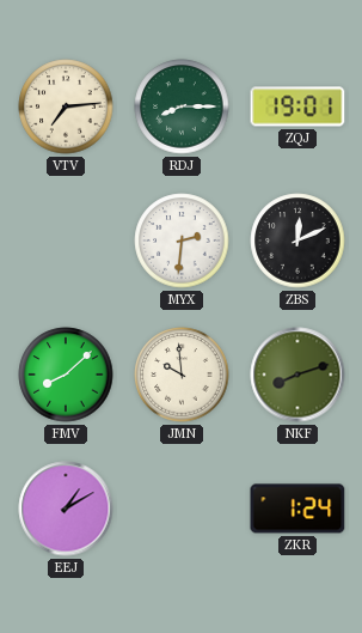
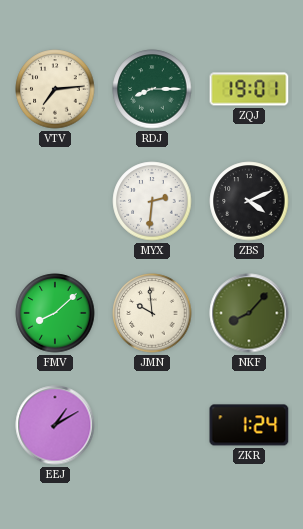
ZBS: 12:11 -> 4:11 (249, 201)
NKF: 8:12 -> 8:07 (249, 313)
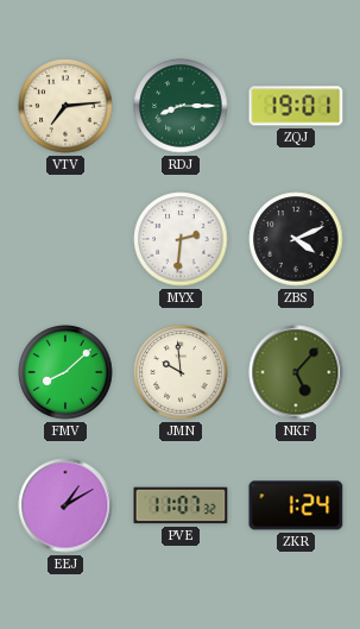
NKF: 8:07 -> 5:07 (296, 372)
PVE: none -> 11:07 (181, 505)
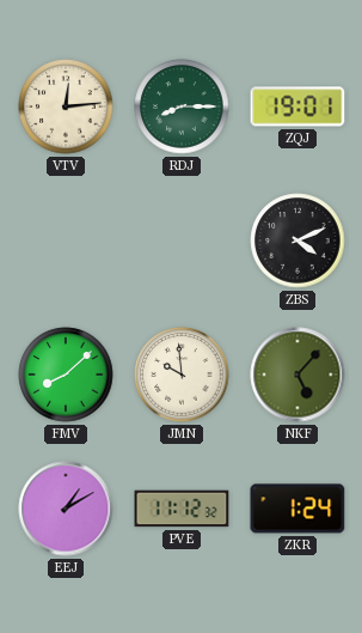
VTV: 7:14 -> 12:14 (66, 106)
MYX: 2:31 -> none (181, 239)
PVE: 11:07 -> 11:12 (182, 509)
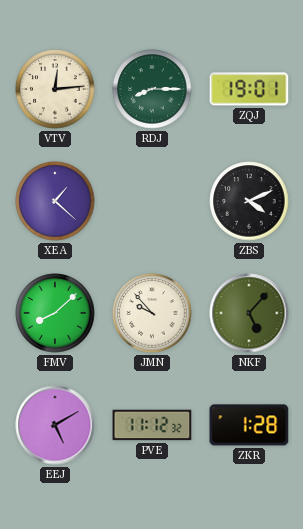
XEA: none -> 1:22 (55, 201)
JMN: 9:59 -> 9:53 (152, 313)
EEJ: 1:10 -> 5:10 (55, 425)
ZKR: 1:24 -> 1:28 (249, 425)
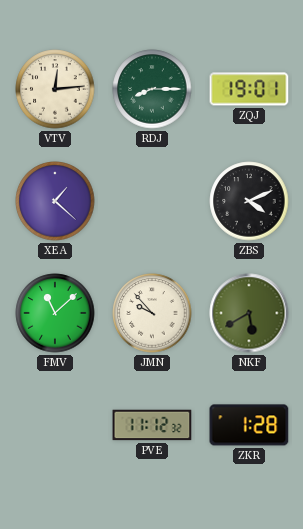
FMV: 8:08 -> 11:08 (55, 313)
NKF: 5:07 -> 5:40 (249, 313)
EEJ: 5:10 -> none (55, 425)
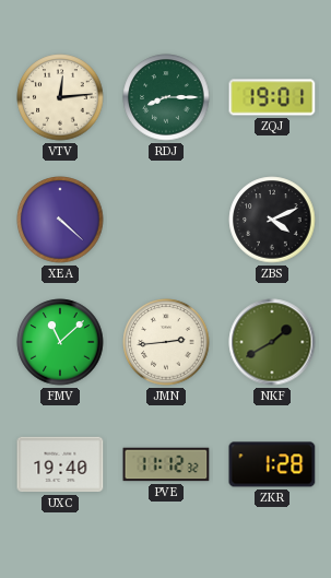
XEA: 1:22 -> 4:22 (60, 220)
JMN: 9:53 -> 2:44 (166, 342)
NKF: 5:40 -> 1:40 (272, 342)
UXC: none -> 19:40 (60, 464)
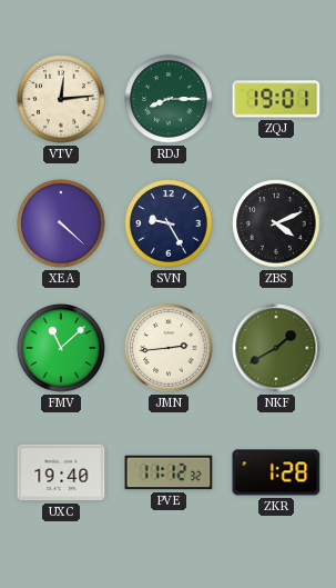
SVN: none -> 9:25 (169, 223)
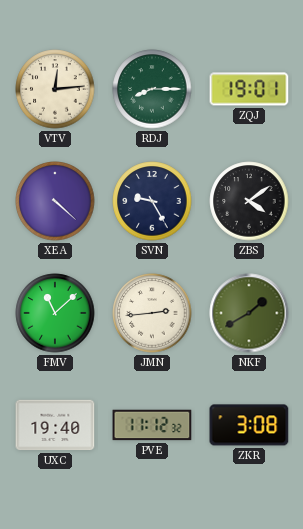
ZBS: 4:11 -> 4:09 (249, 201)
ZKR: 1:28 -> 3:08 (249, 425)
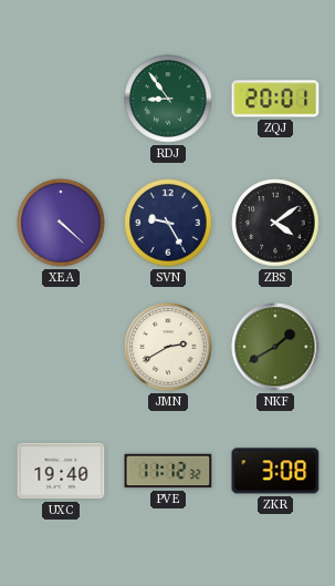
VTV: 12:14 -> none (55, 89)
RDJ: 8:15 -> 8:54 (168, 99)
ZQJ: 19:01 -> 20:01 (275, 99)
FMV: 11:08 -> none (55, 313)
JMN: 2:44 -> 2:40 (168, 347)
